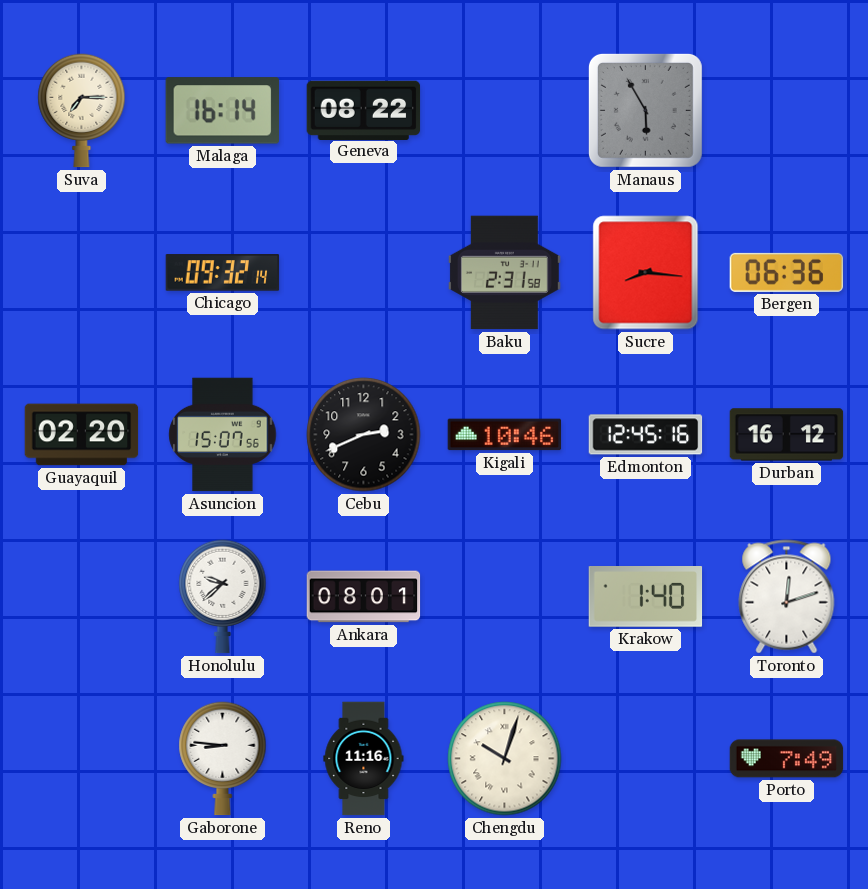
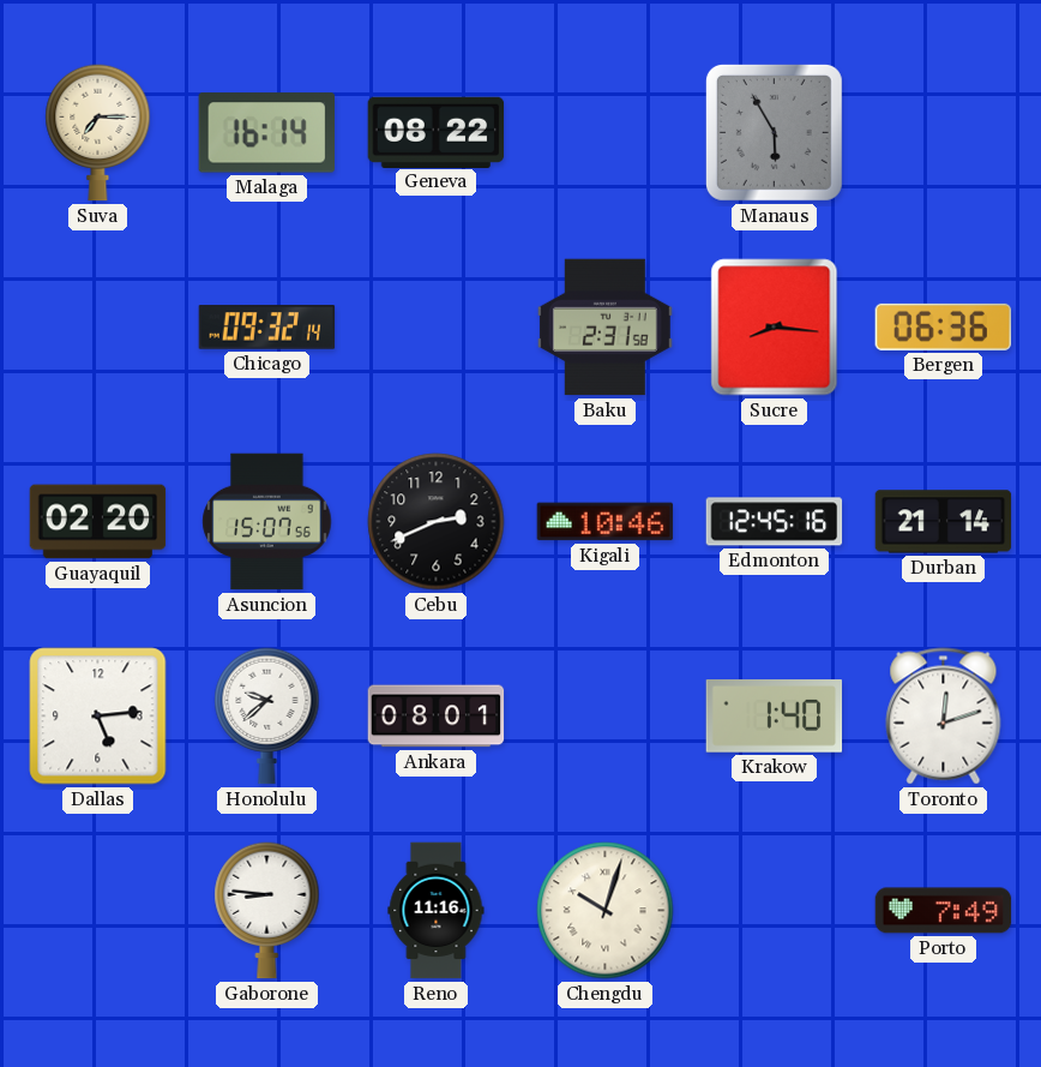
Durban: 16:12 -> 21:14 (944, 522)
Dallas: none -> 5:14 (98, 717)
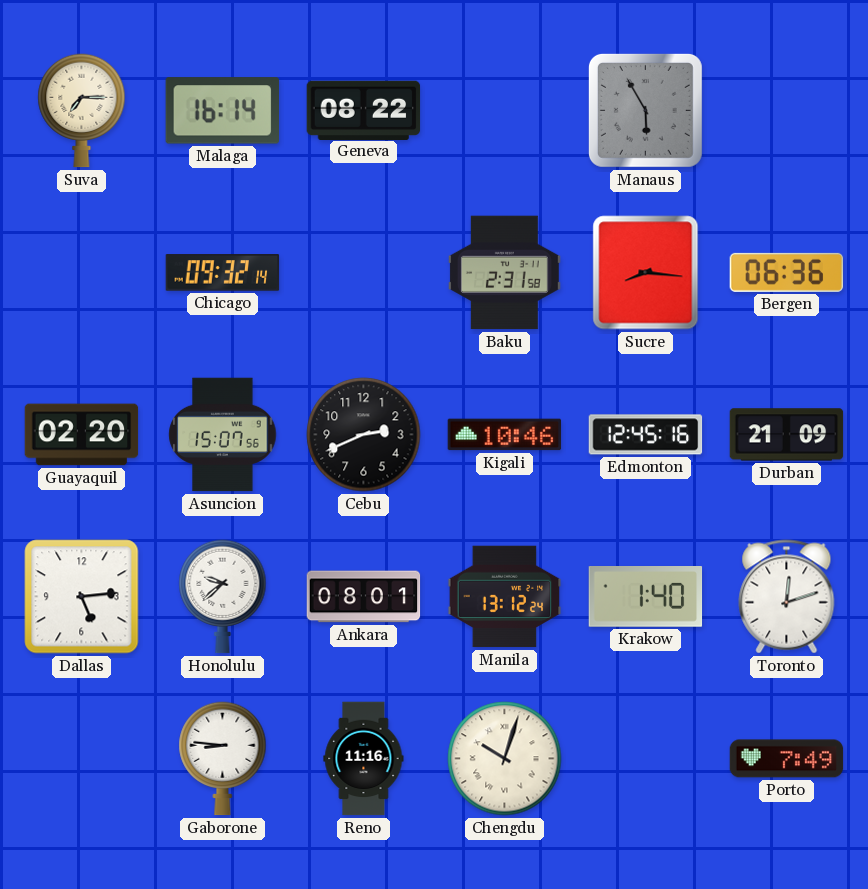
Durban: 21:14 -> 21:09 (787, 435)
Manila: none -> 13:12 (505, 597)
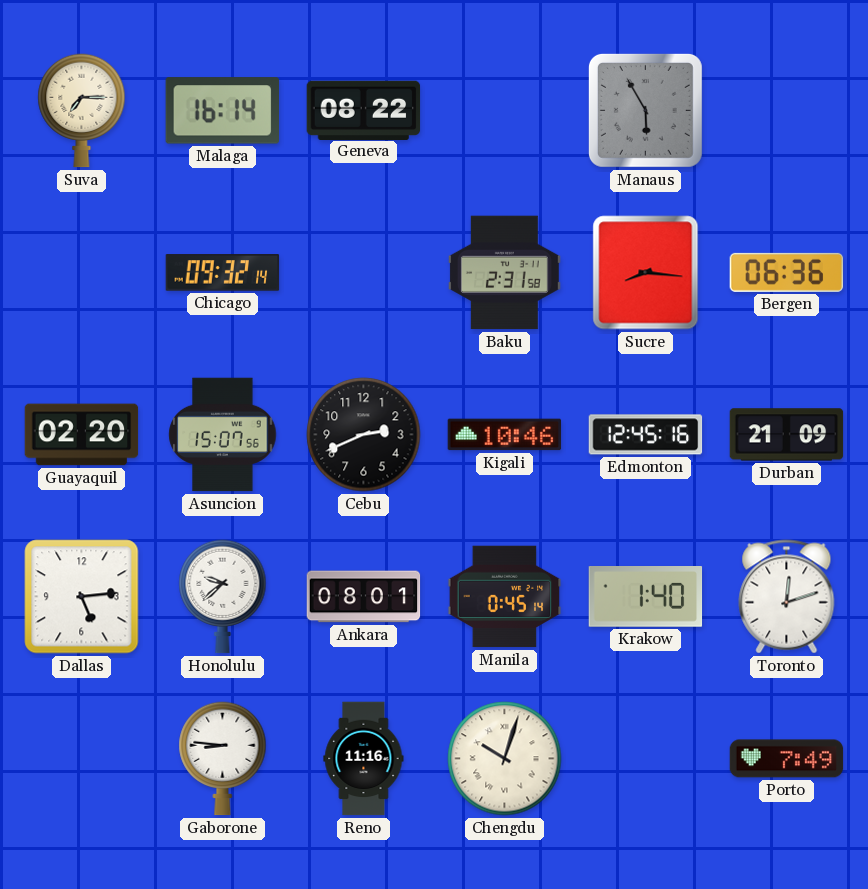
Manila: 13:12 -> 0:45 (505, 597)
